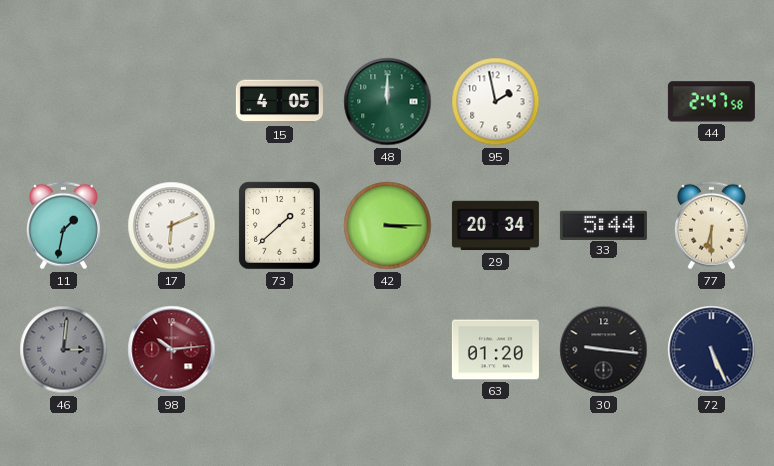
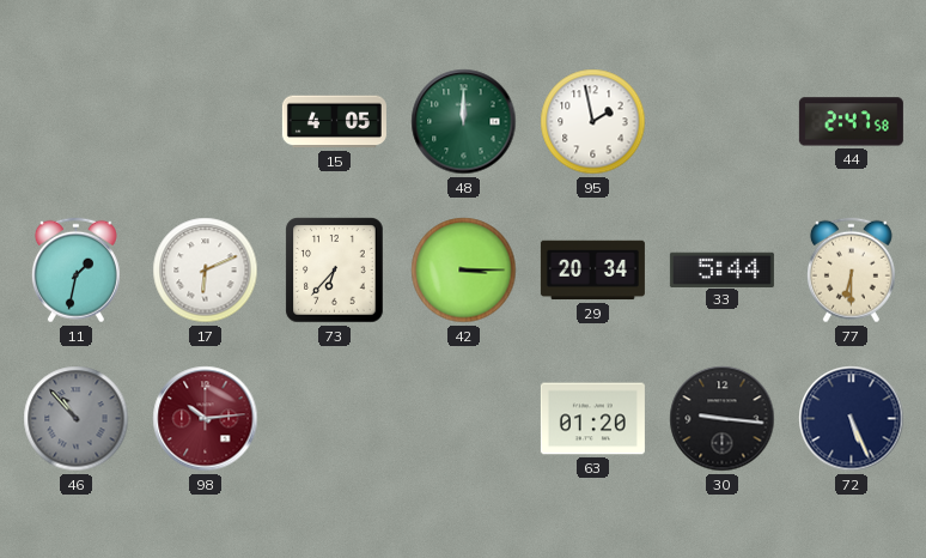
73: 1:38 -> 6:37 (335, 271)
46: 3:01 -> 10:53 (77, 419)
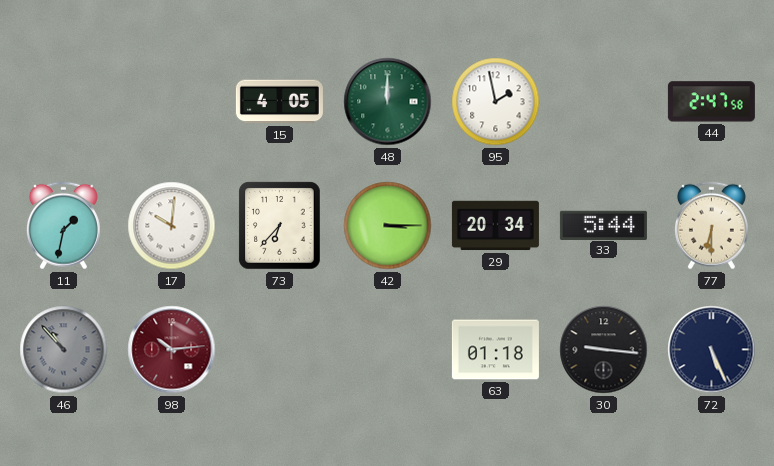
17: 6:11 -> 10:01 (172, 226)
63: 01:20 -> 01:18 (495, 350)
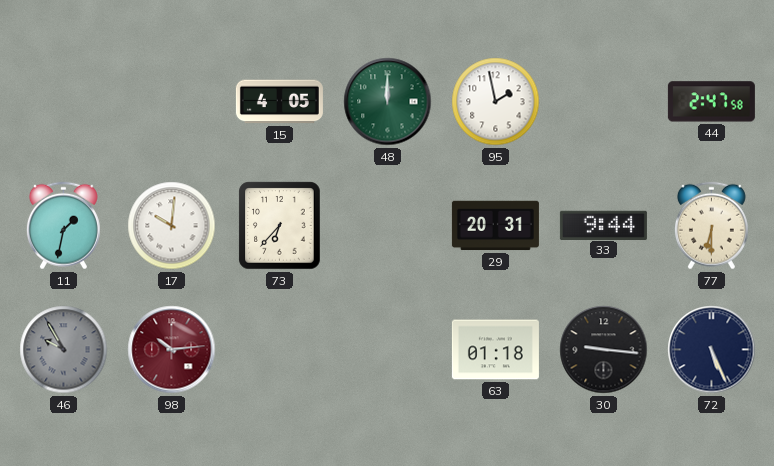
42: 3:15 -> none (388, 226)
29: 20:34 -> 20:31 (495, 226)
33: 5:44 -> 9:44 (603, 225)
46: 10:53 -> 9:55 (64, 350)
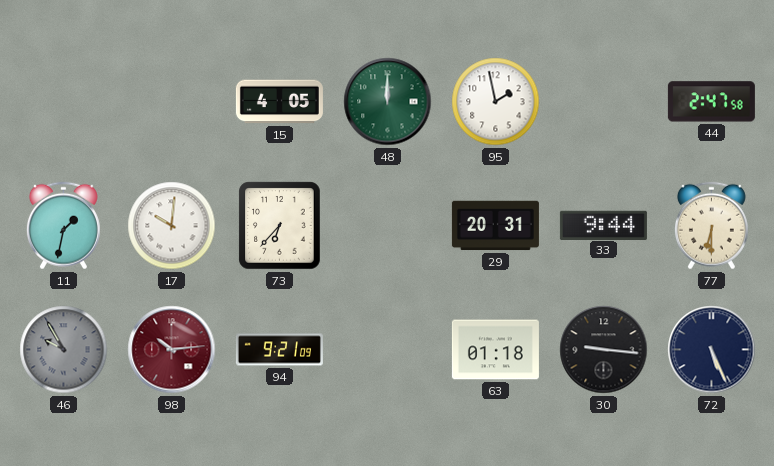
94: none -> 9:21 (279, 350)
